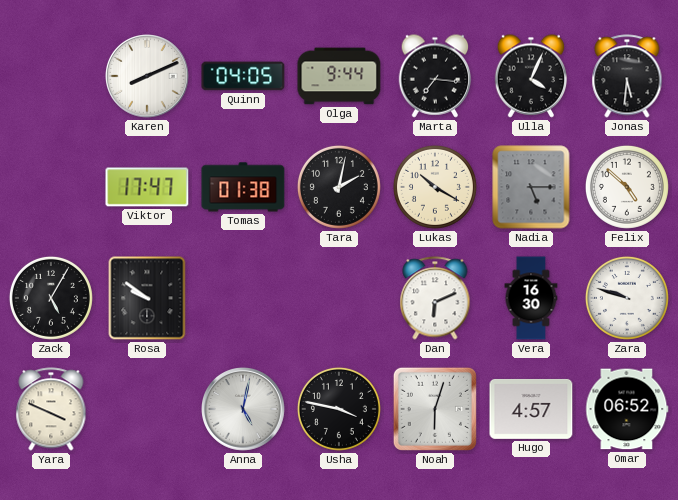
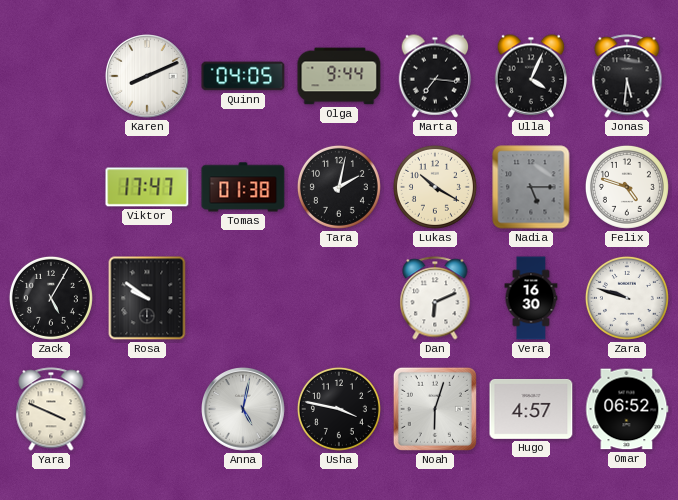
Felix: 4:52 -> 4:48 (627, 187)
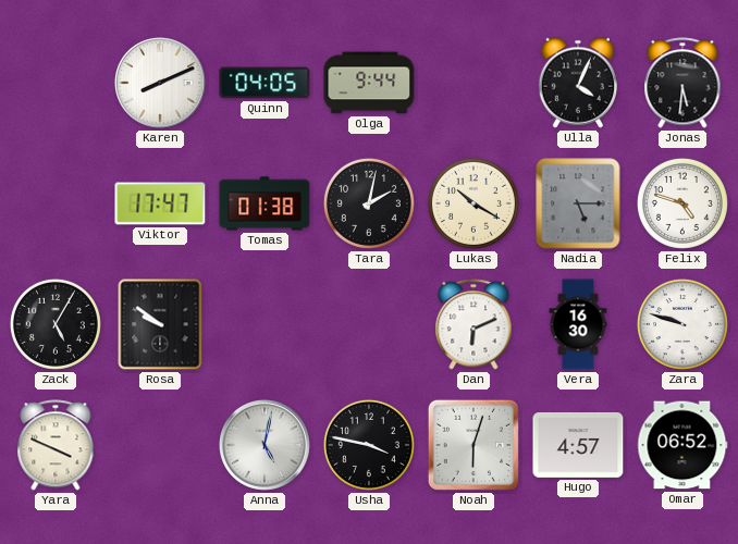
Marta: 7:16 -> none (435, 76)
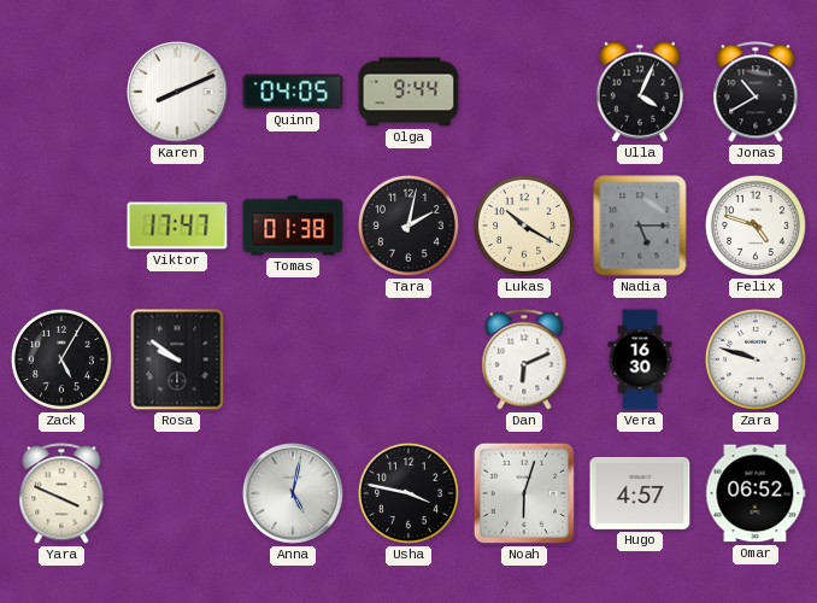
Jonas: 5:31 -> 10:40 (756, 92)
